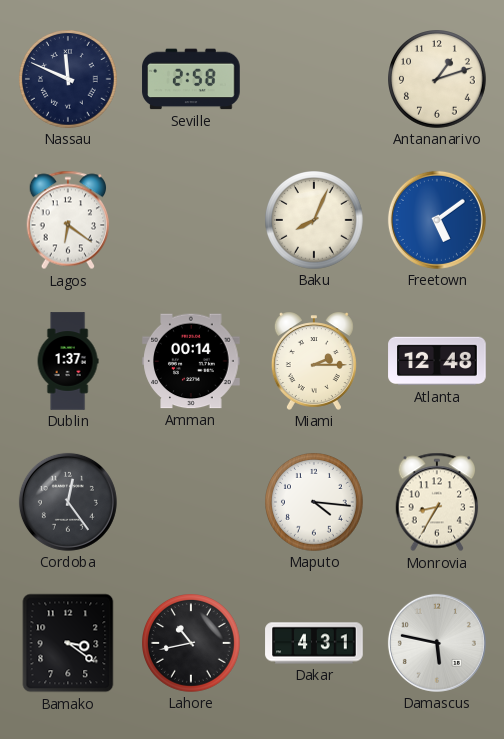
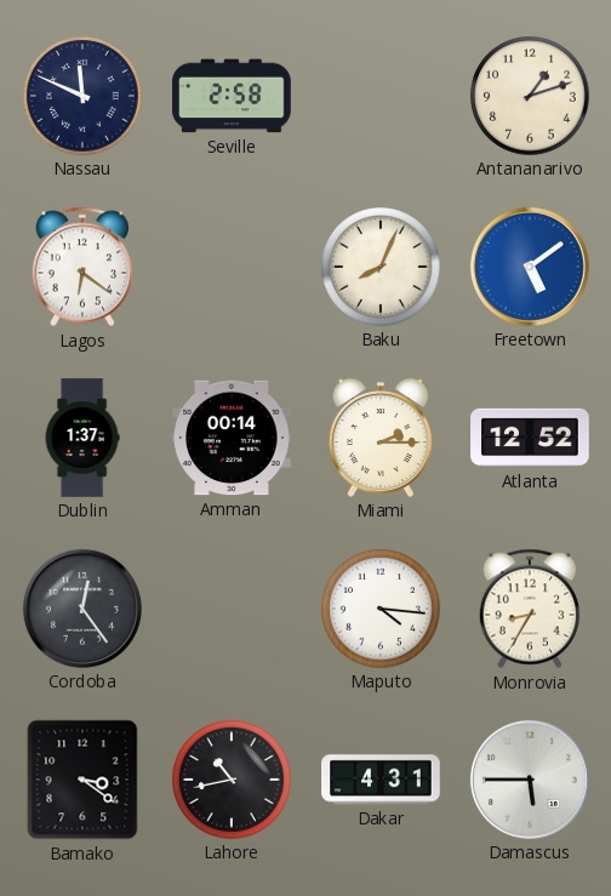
Atlanta: 12:48 -> 12:52 (530, 438)
Damascus: 5:47 -> 5:45 (530, 780)
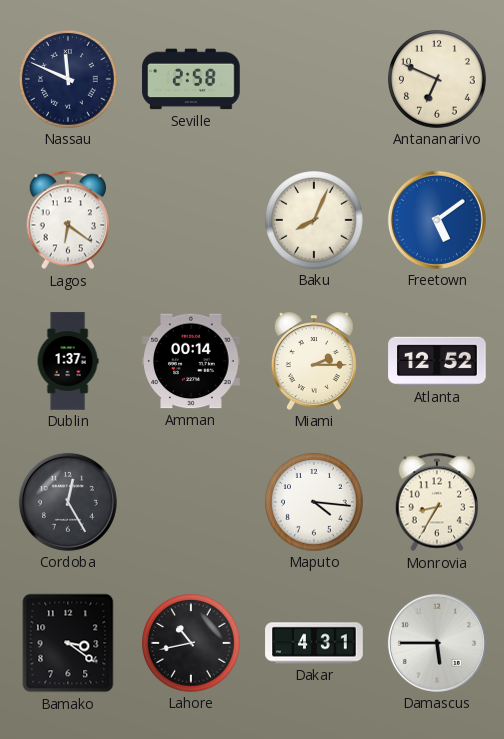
Antananarivo: 1:12 -> 6:49 (438, 80)
Cordoba: 12:24 -> 12:25 (68, 502)
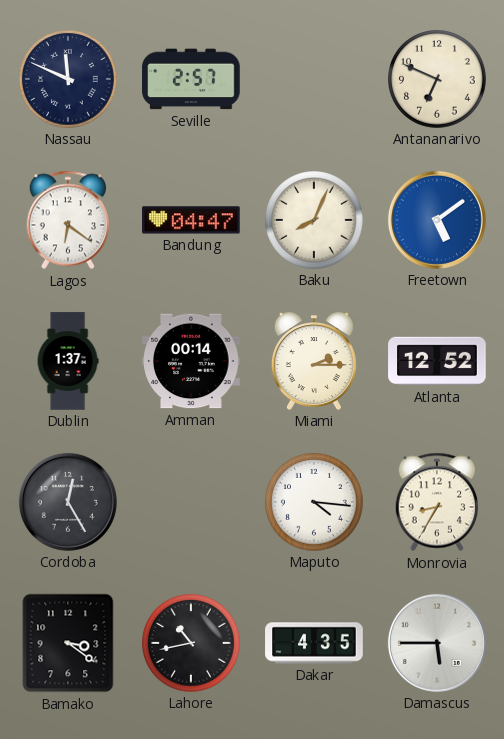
Seville: 2:58 -> 2:57 (191, 79)
Bandung: none -> 04:47 (191, 220)
Dakar: 4:31 -> 4:35 (314, 643)
